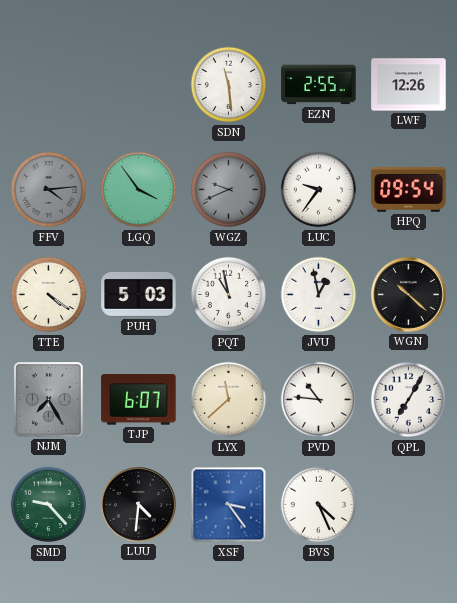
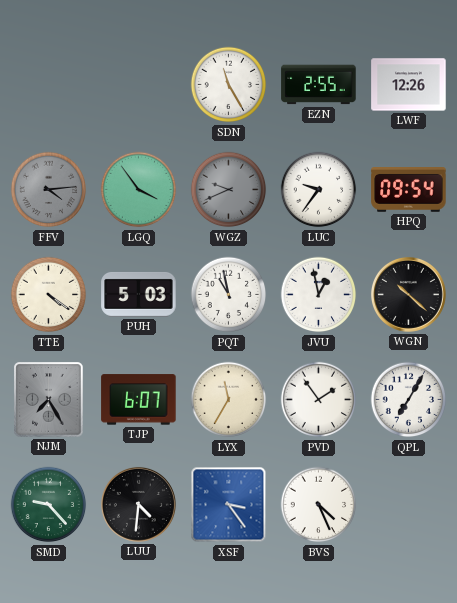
SDN: 11:29 -> 11:25 (229, 85)
LYX: 11:38 -> 11:35 (229, 400)
PVD: 10:46 -> 1:54 (319, 400)
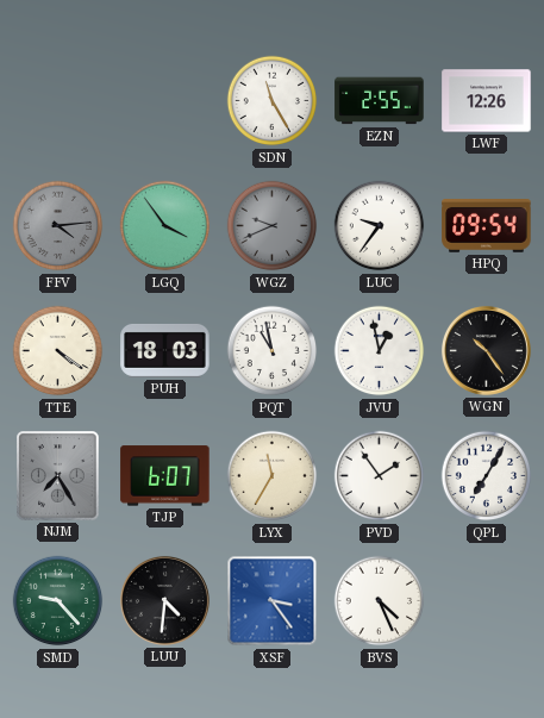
PUH: 5:03 -> 18:03 (165, 350)
WGN: 10:22 -> 10:24 (486, 350)
